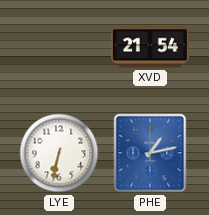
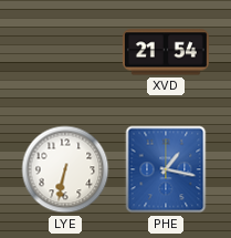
PHE: 1:13 -> 1:17 (166, 169)
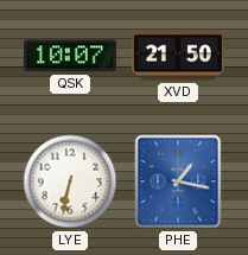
QSK: none -> 10:07 (70, 56)
XVD: 21:54 -> 21:50 (178, 56)
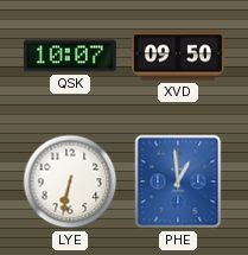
XVD: 21:50 -> 09:50 (178, 56)
PHE: 1:17 -> 12:59 (178, 181)
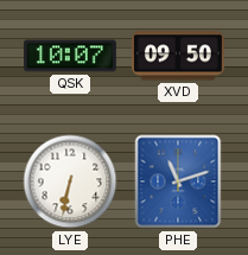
PHE: 12:59 -> 11:12 (178, 181)
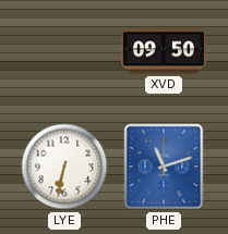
QSK: 10:07 -> none (70, 56)
